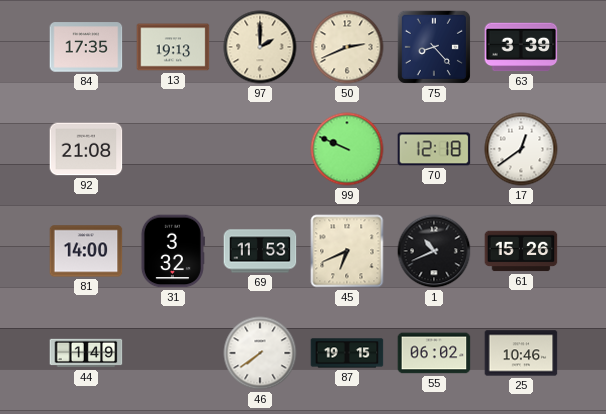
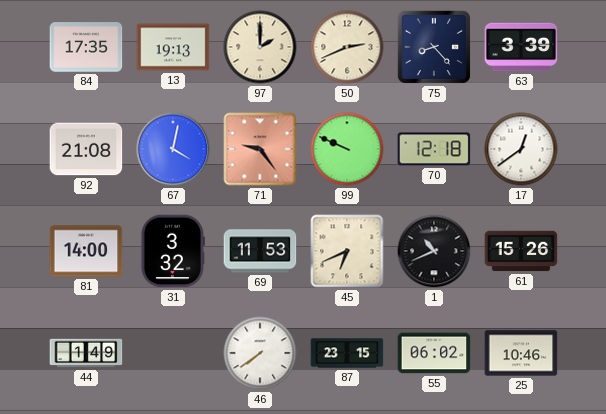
67: none -> 4:02 (173, 149)
71: none -> 9:24 (260, 149)
87: 19:15 -> 23:15 (347, 353)
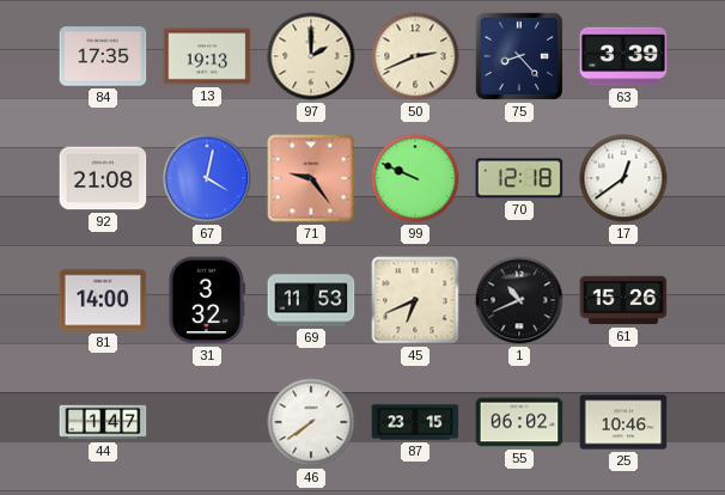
44: 1:49 -> 1:47 (103, 422)
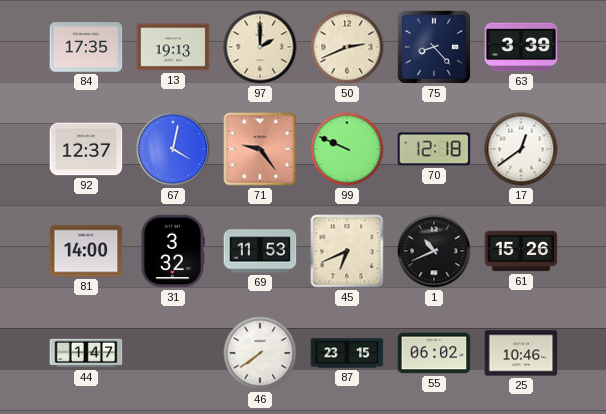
92: 21:08 -> 12:37 (86, 149)
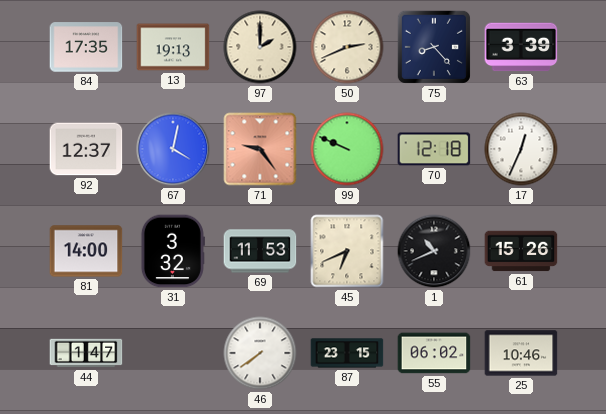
17: 12:39 -> 12:34 (521, 149)
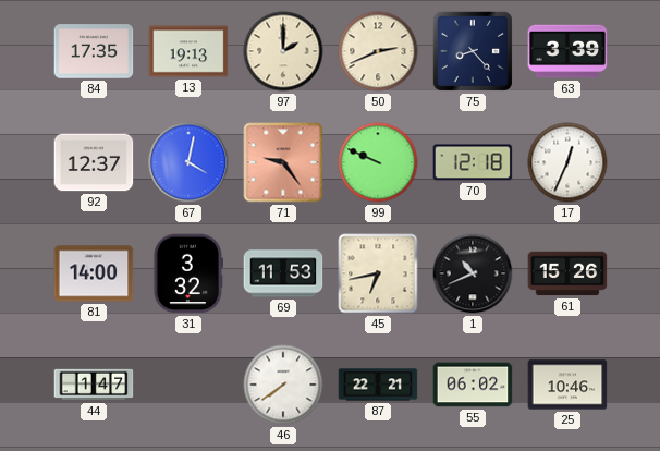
45: 6:41 -> 6:43 (378, 273)
87: 23:15 -> 22:21 (378, 385)
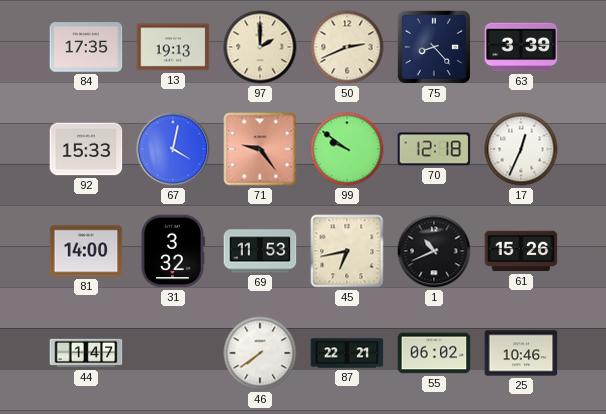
92: 12:37 -> 15:33 (86, 149)
99: 9:49 -> 9:51 (347, 149)
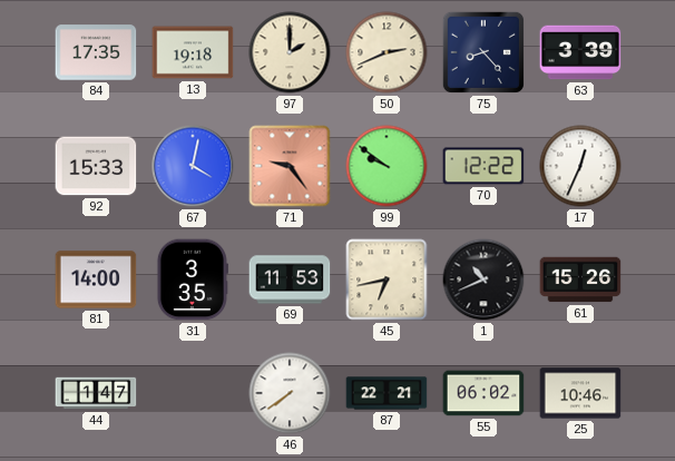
13: 19:13 -> 19:18 (193, 52)
70: 12:18 -> 12:22 (483, 166)
31: 3:32 -> 3:35 (192, 279)
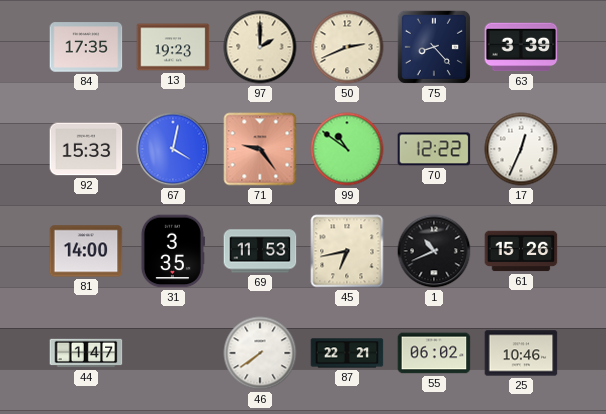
13: 19:18 -> 19:23 (173, 47)
99: 9:51 -> 10:51 (347, 149)
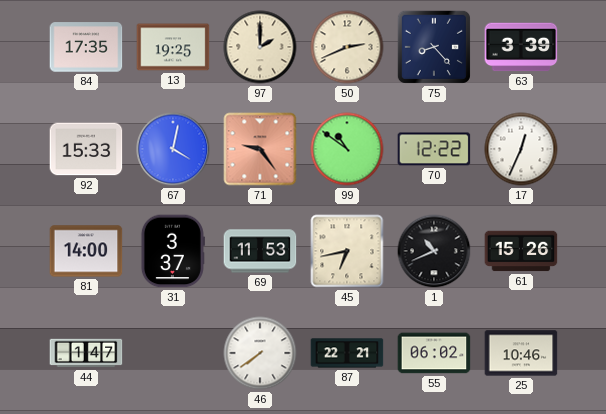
13: 19:23 -> 19:25 (173, 47)
31: 3:35 -> 3:37 (172, 251)
